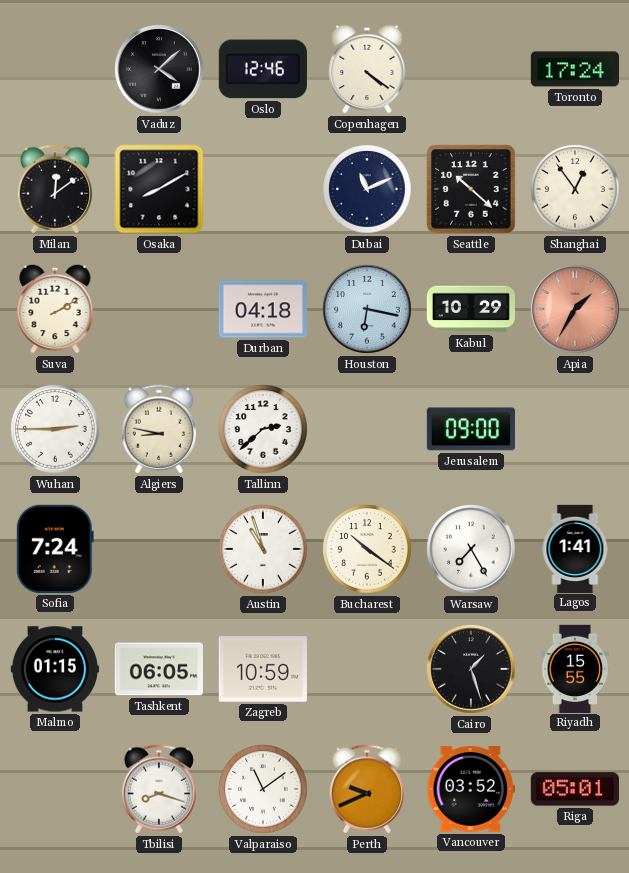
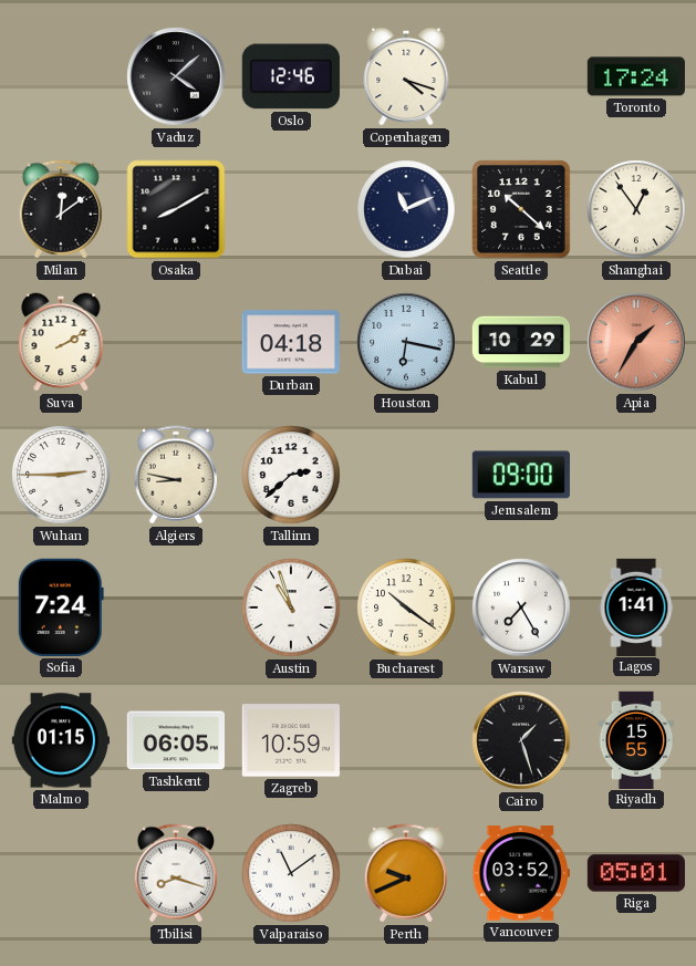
Copenhagen: 4:21 -> 4:18 (406, 76)
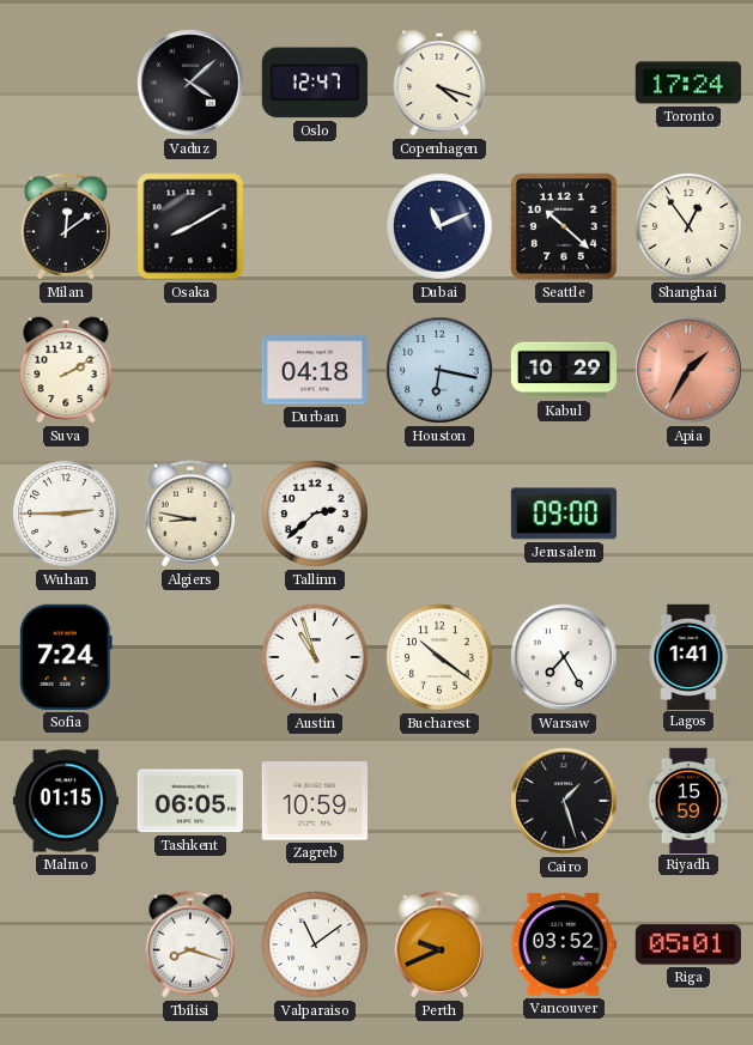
Oslo: 12:46 -> 12:47 (315, 83)
Riyadh: 15:55 -> 15:59 (688, 800)
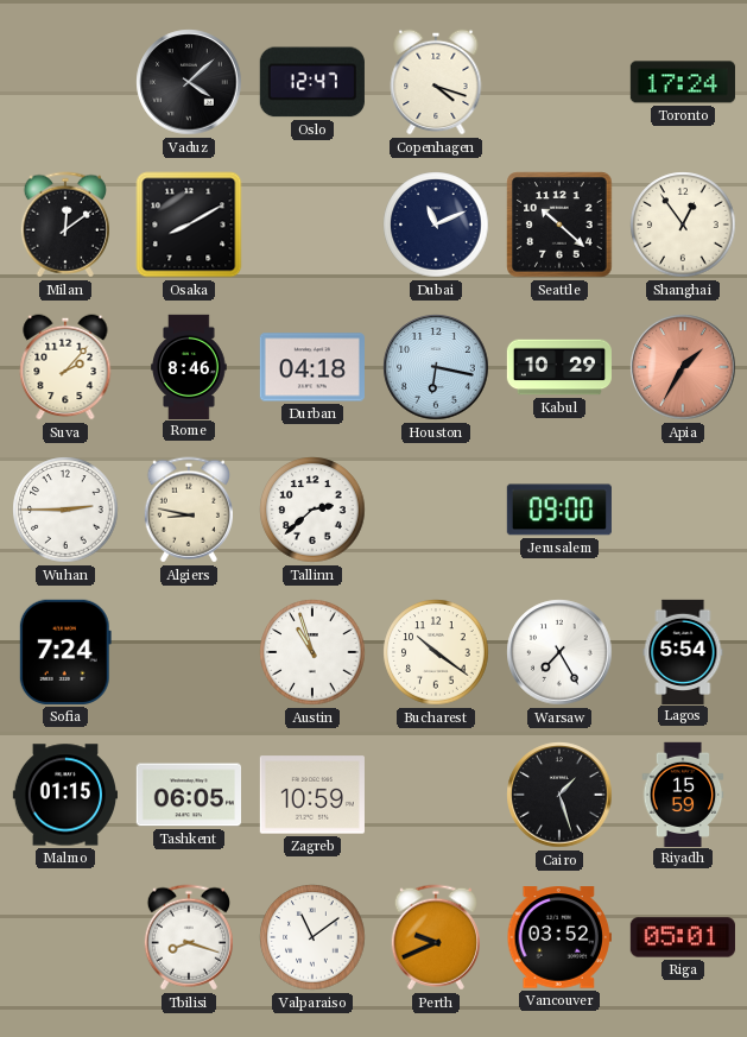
Suva: 2:10 -> 2:07 (65, 367)
Rome: none -> 8:46 (189, 366)
Lagos: 1:41 -> 5:54 (683, 651)
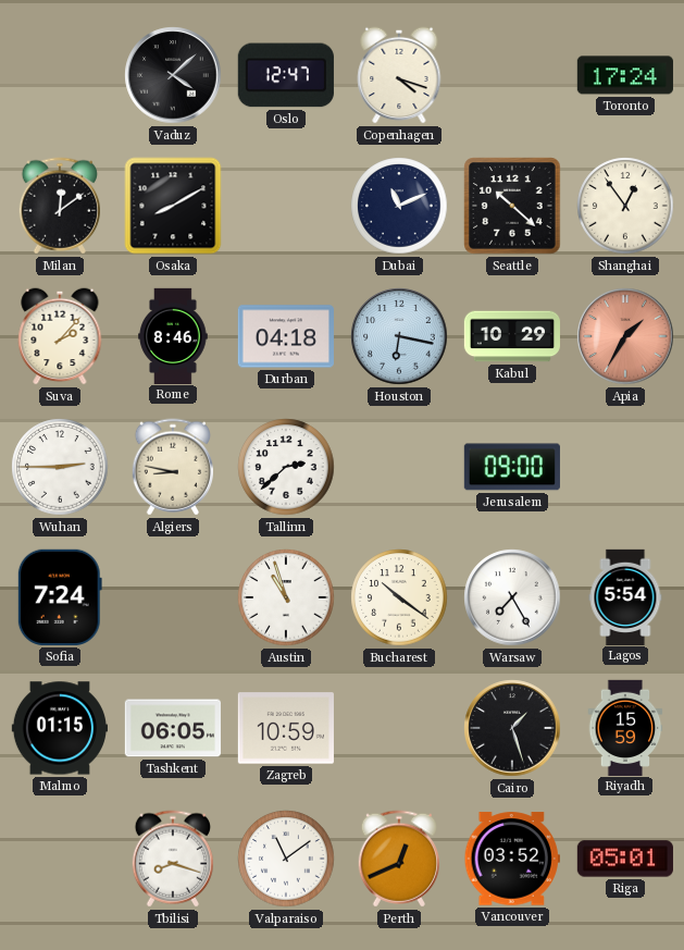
Perth: 9:41 -> 12:41 (398, 859)
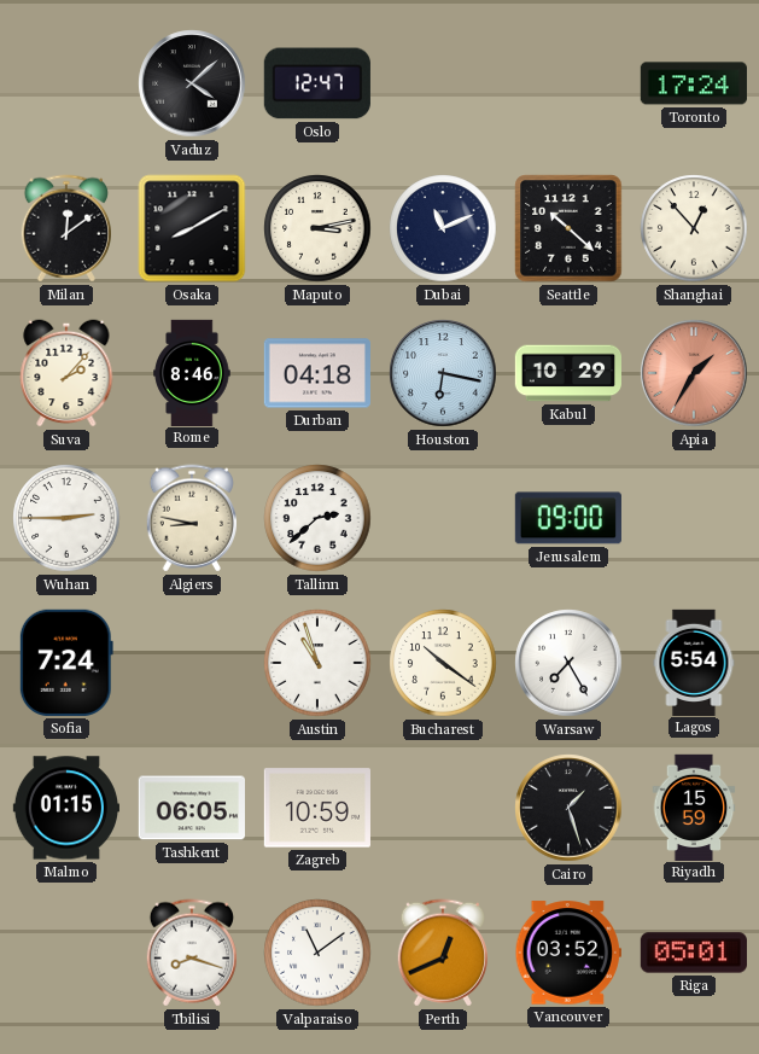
Copenhagen: 4:18 -> none (399, 75)
Maputo: none -> 3:13 (317, 228)
Shanghai: 12:54 -> 12:53 (694, 228)
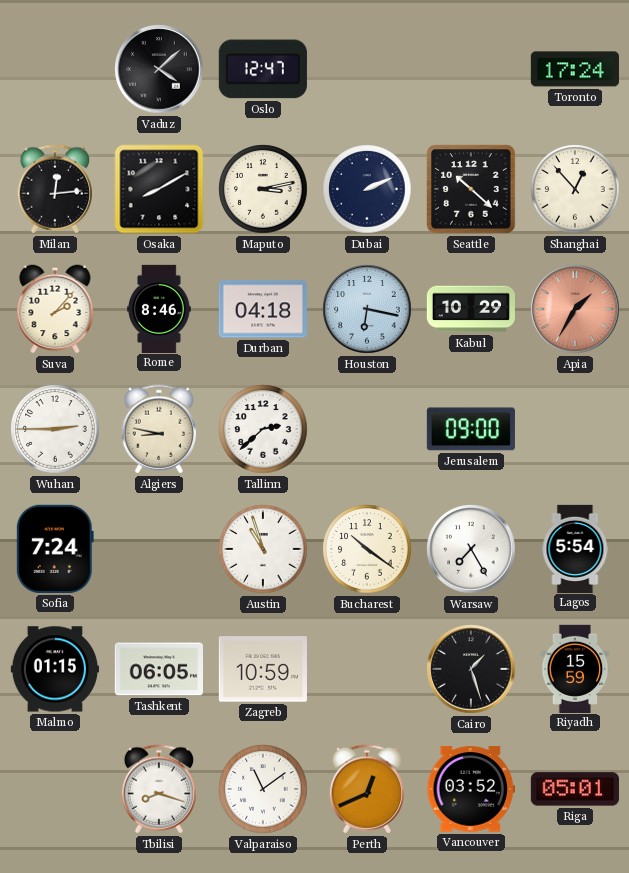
Milan: 12:09 -> 12:14 (54, 189)
Dubai: 11:11 -> 2:11 (367, 189)
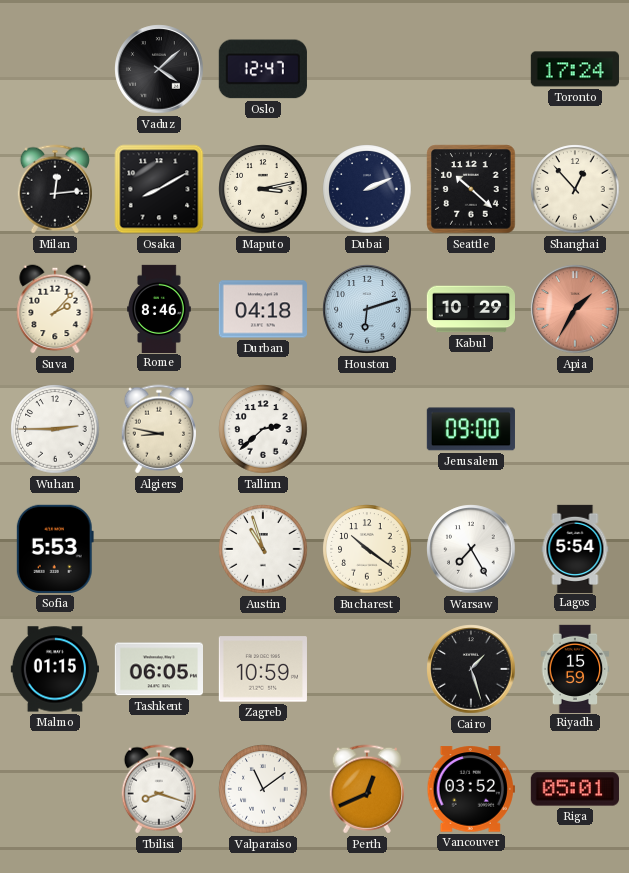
Houston: 6:17 -> 6:12 (367, 309)
Sofia: 7:24 -> 5:53 (55, 549)
